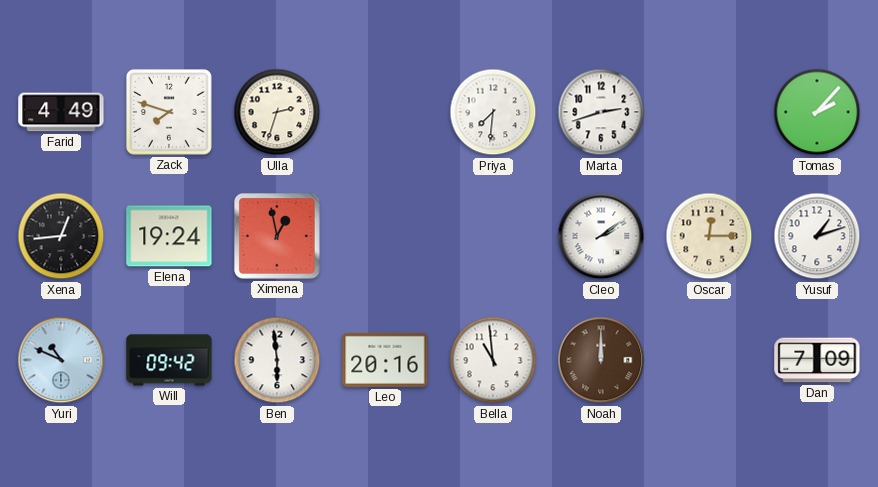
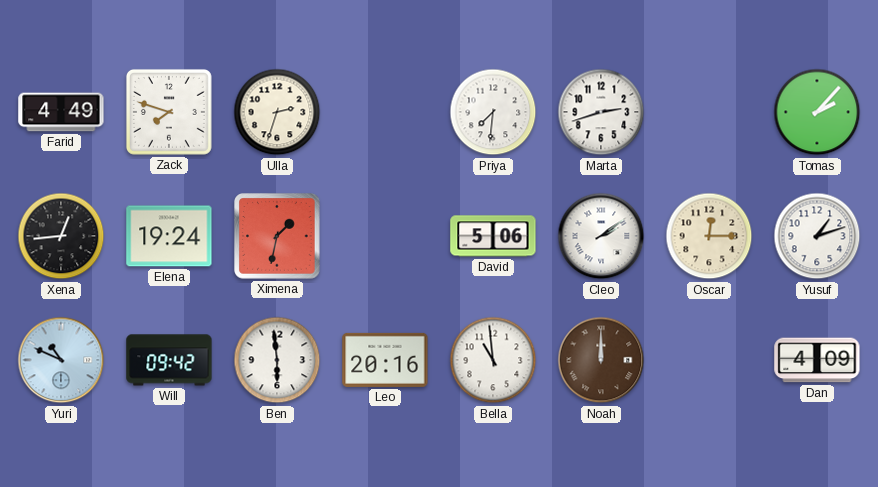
Ximena: 12:58 -> 1:32 (277, 236)
David: none -> 5:06 (493, 236)
Dan: 7:09 -> 4:09 (817, 360)
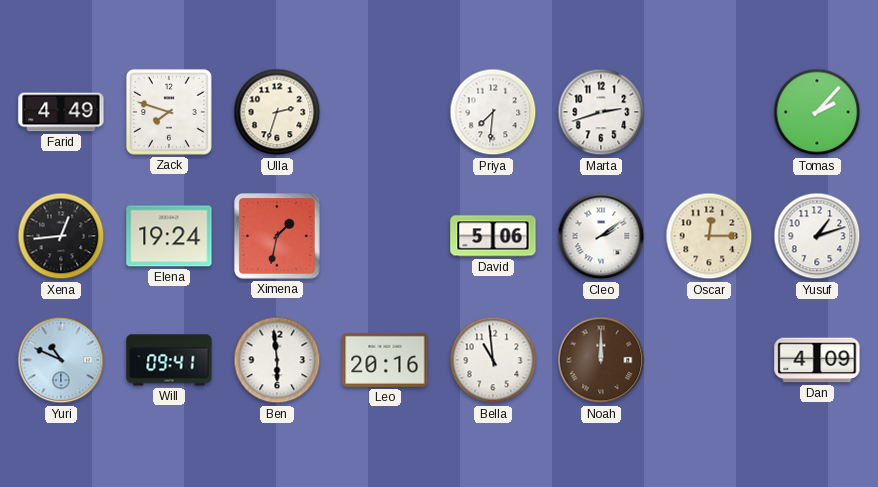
Will: 09:42 -> 09:41 (169, 360)
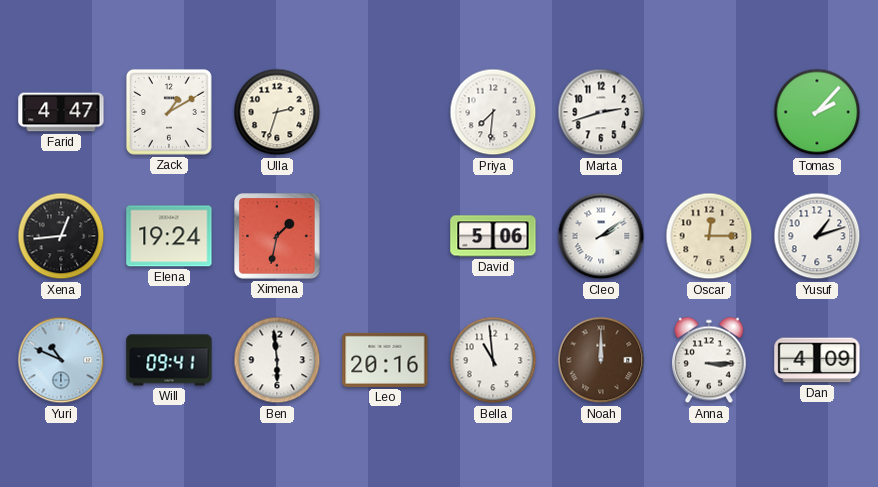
Farid: 4:49 -> 4:47 (61, 112)
Zack: 7:48 -> 1:10 (169, 112)
Anna: none -> 3:15 (709, 360)
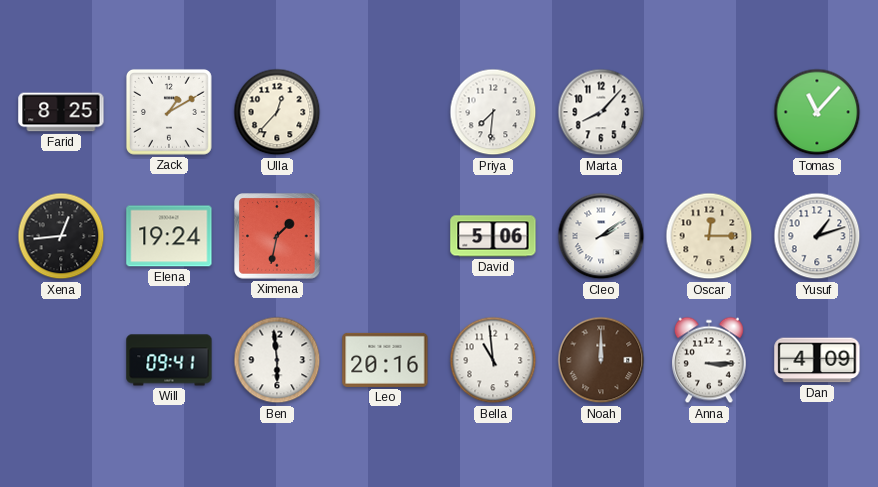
Farid: 4:47 -> 8:25 (61, 112)
Ulla: 2:33 -> 12:37 (277, 112)
Marta: 2:42 -> 8:07 (601, 112)
Tomas: 2:07 -> 11:07 (817, 112)
Yuri: 10:49 -> none (61, 360)
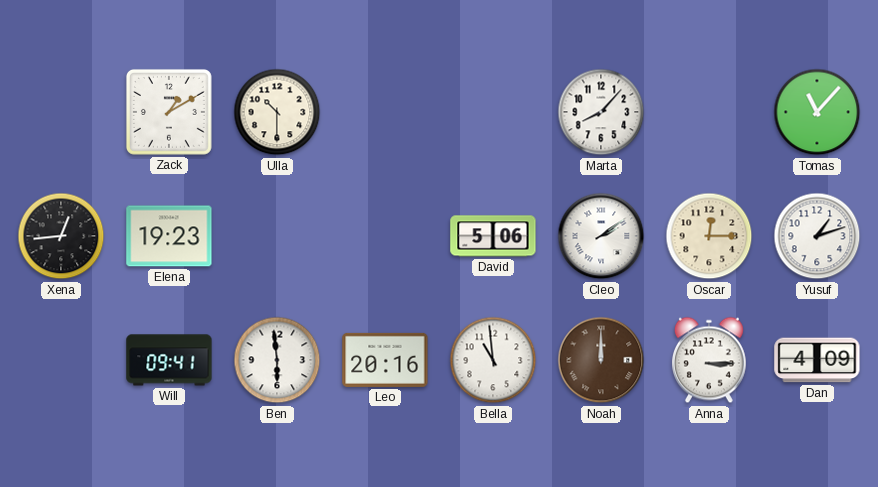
Farid: 8:25 -> none (61, 112)
Ulla: 12:37 -> 10:30 (277, 112)
Priya: 7:31 -> none (493, 112)
Elena: 19:24 -> 19:23 (169, 236)
Ximena: 1:32 -> none (277, 236)
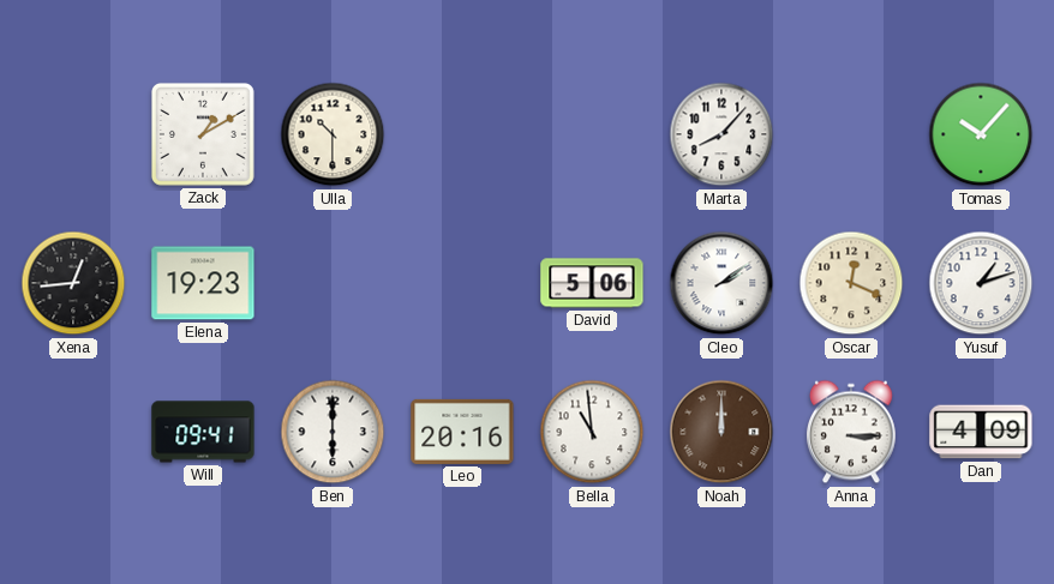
Tomas: 11:07 -> 10:07 (981, 134)
Oscar: 12:15 -> 12:19 (851, 283)
Ben: 5:59 -> 6:00 (333, 432)
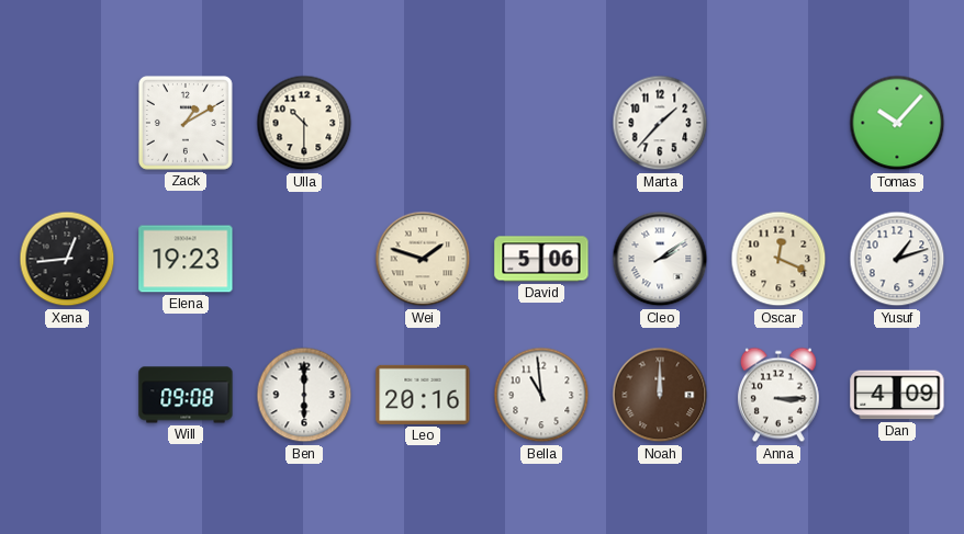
Marta: 8:07 -> 1:37 (660, 123)
Wei: none -> 1:48 (423, 259)
Will: 09:41 -> 09:08 (186, 395)
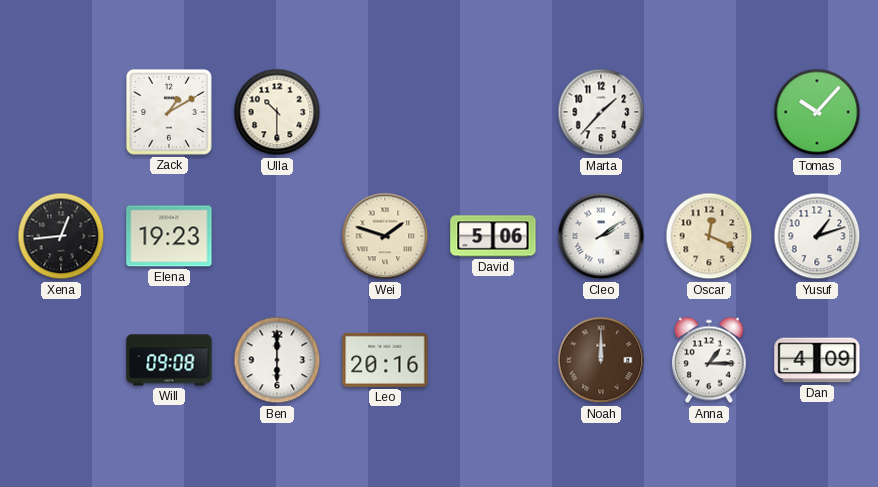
Bella: 10:59 -> none (541, 395)
Anna: 3:15 -> 1:15 (709, 360)
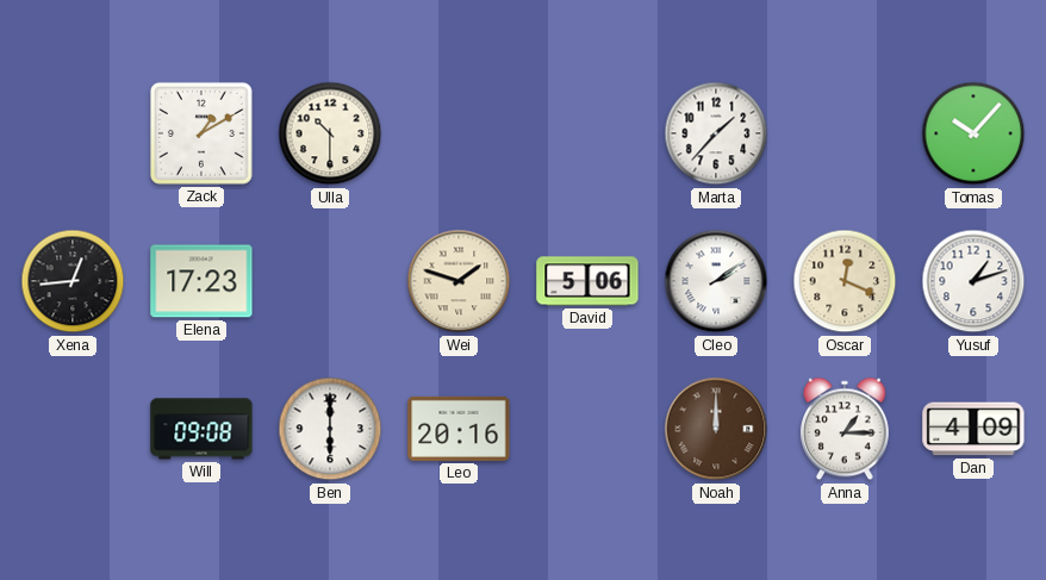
Elena: 19:23 -> 17:23 (201, 281)
